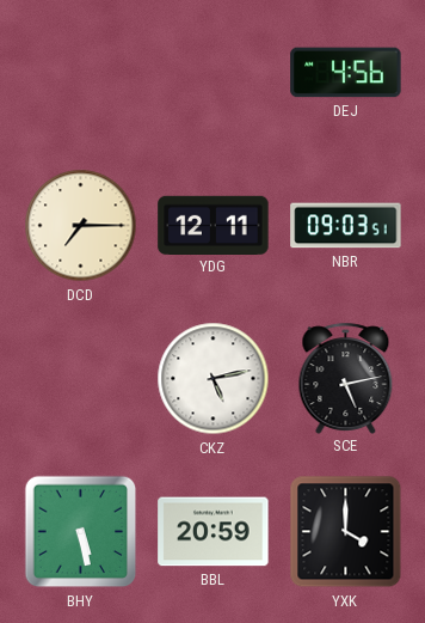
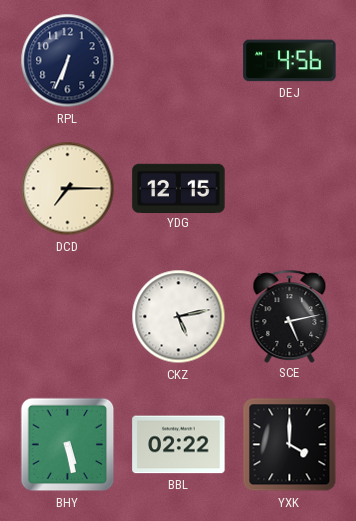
RPL: none -> 6:34 (68, 61)
YDG: 12:11 -> 12:15 (179, 188)
NBR: 09:03 -> none (346, 226)
BBL: 20:59 -> 02:22 (179, 445)
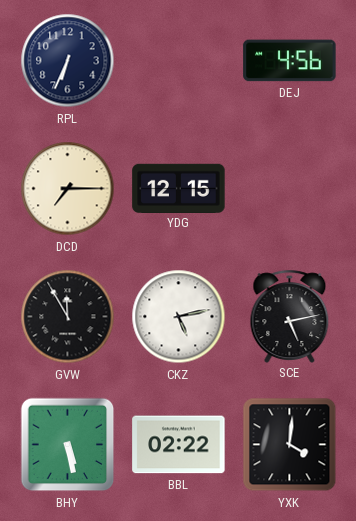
GVW: none -> 11:55 (68, 317)
YXK: 4:00 -> 4:01 (290, 445)
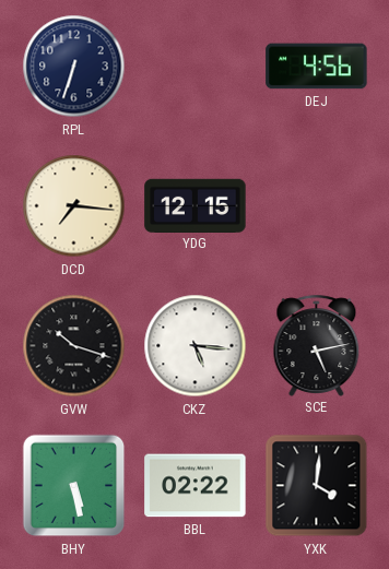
RPL: 6:34 -> 6:33 (74, 67)
DCD: 7:15 -> 7:16 (74, 206)
GVW: 11:55 -> 10:18 (74, 346)
CKZ: 5:13 -> 5:16 (196, 346)
